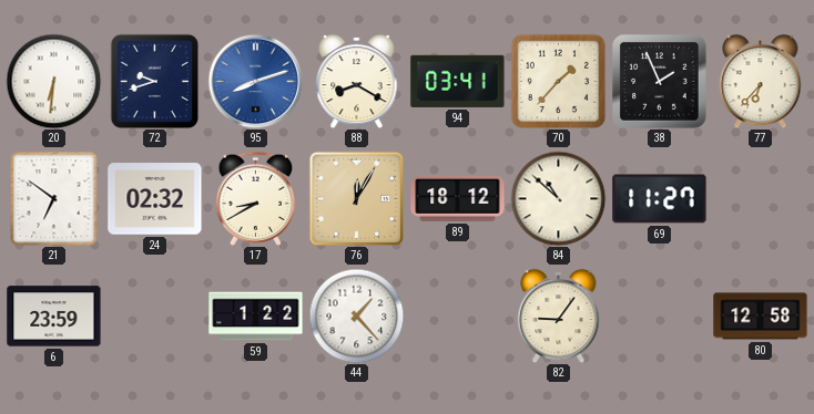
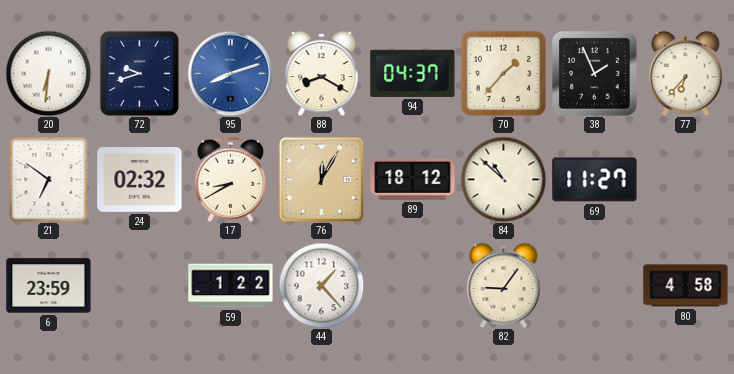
94: 03:41 -> 04:37 (413, 73)
80: 12:58 -> 4:58 (686, 286)
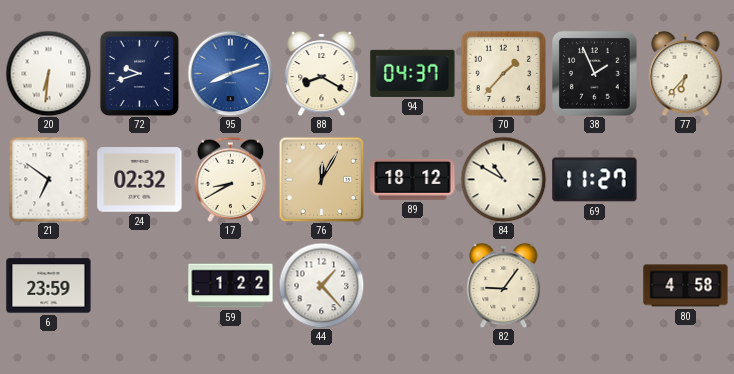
84: 10:52 -> 10:50 (503, 179)
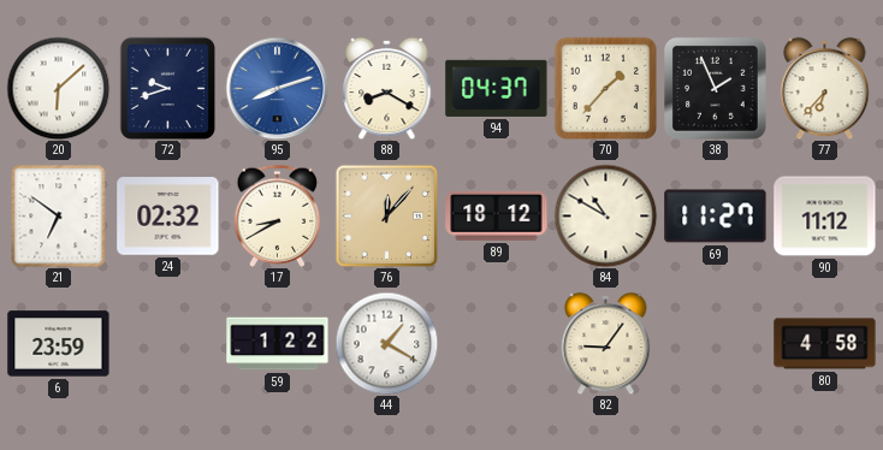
20: 6:31 -> 6:08 (58, 88)
76: 12:05 -> 12:07 (386, 215)
90: none -> 11:12 (825, 217)
44: 1:23 -> 1:20 (386, 343)
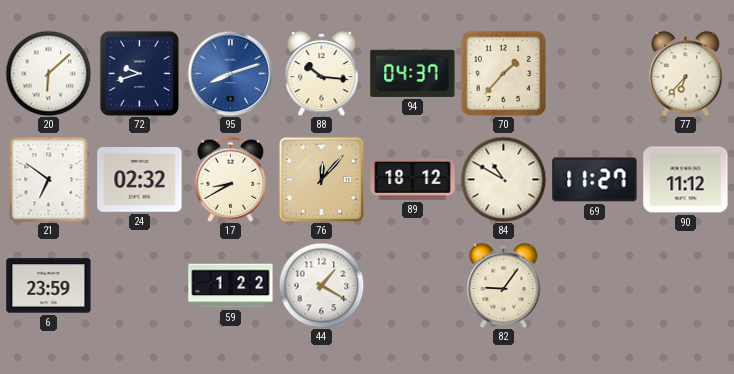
88: 8:20 -> 10:16 (322, 73)
38: 1:56 -> none (716, 89)
80: 4:58 -> none (825, 344)
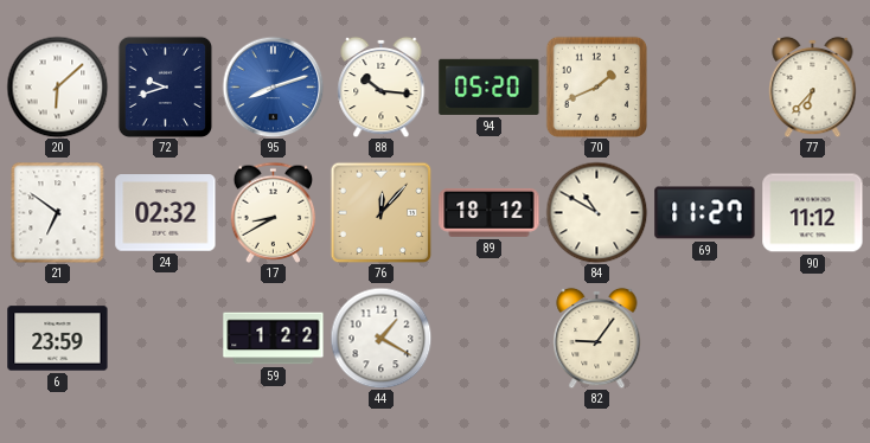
94: 04:37 -> 05:20 (490, 86)
70: 1:37 -> 1:41 (596, 86)
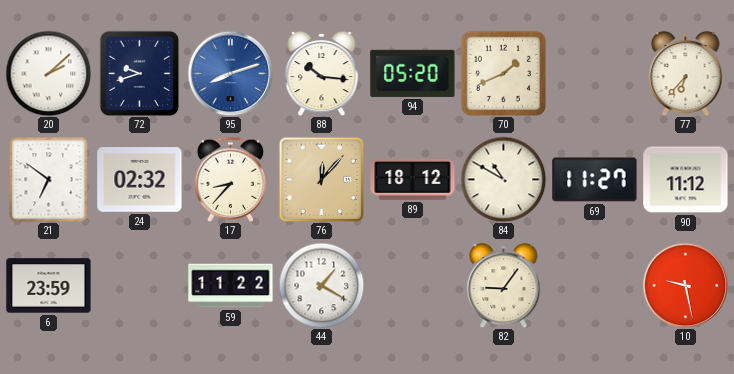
20: 6:08 -> 2:08 (48, 73)
17: 8:40 -> 8:37 (231, 179)
59: 1:22 -> 11:22 (231, 286)
10: none -> 9:28 (685, 285)
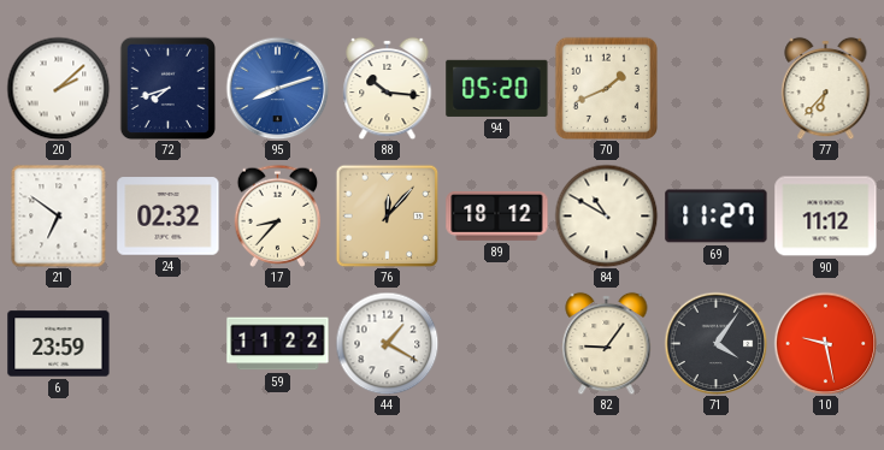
72: 9:42 -> 7:42 (169, 88)
71: none -> 4:06 (715, 343)
